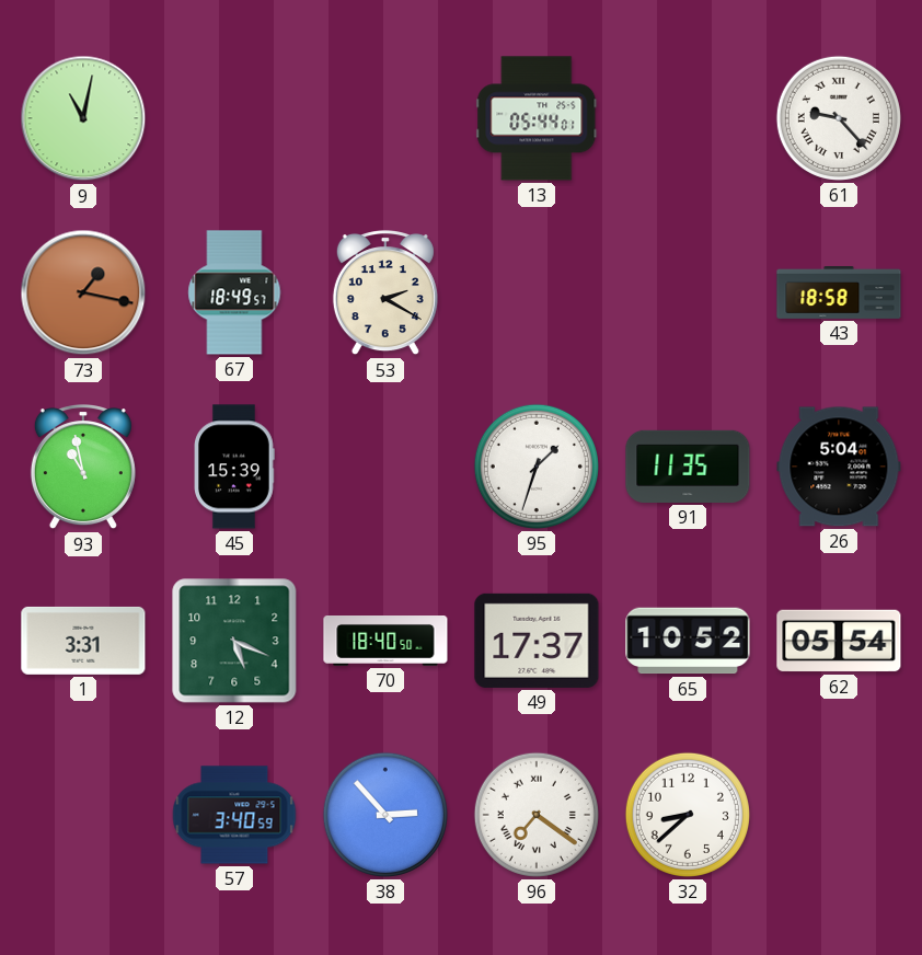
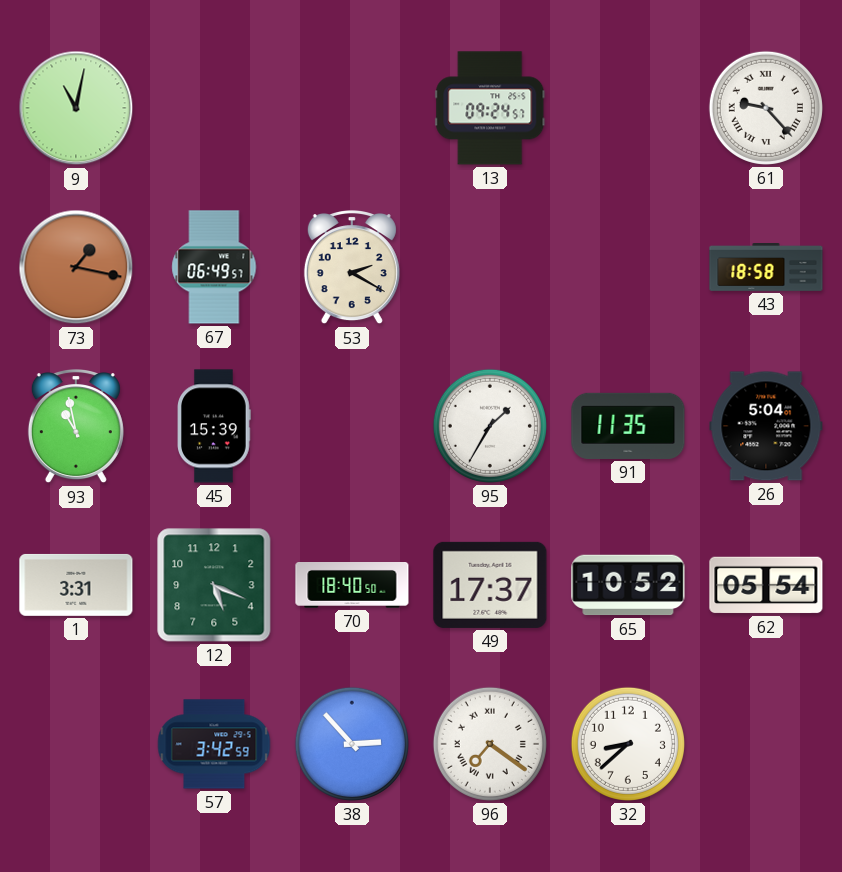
13: 05:44 -> 09:24 (490, 108)
67: 18:49 -> 06:49 (214, 267)
95: 1:33 -> 1:35 (490, 426)
57: 3:40 -> 3:42 (214, 744)
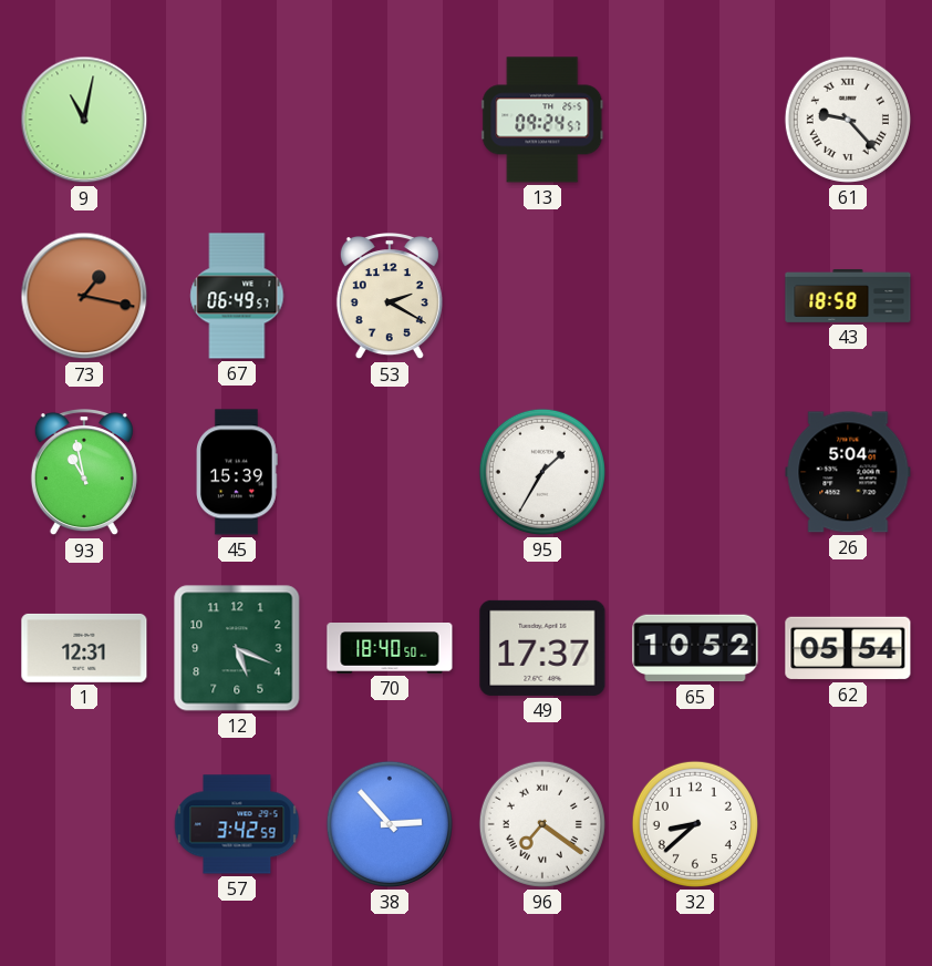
91: 11:35 -> none (628, 426)
1: 3:31 -> 12:31 (84, 648)
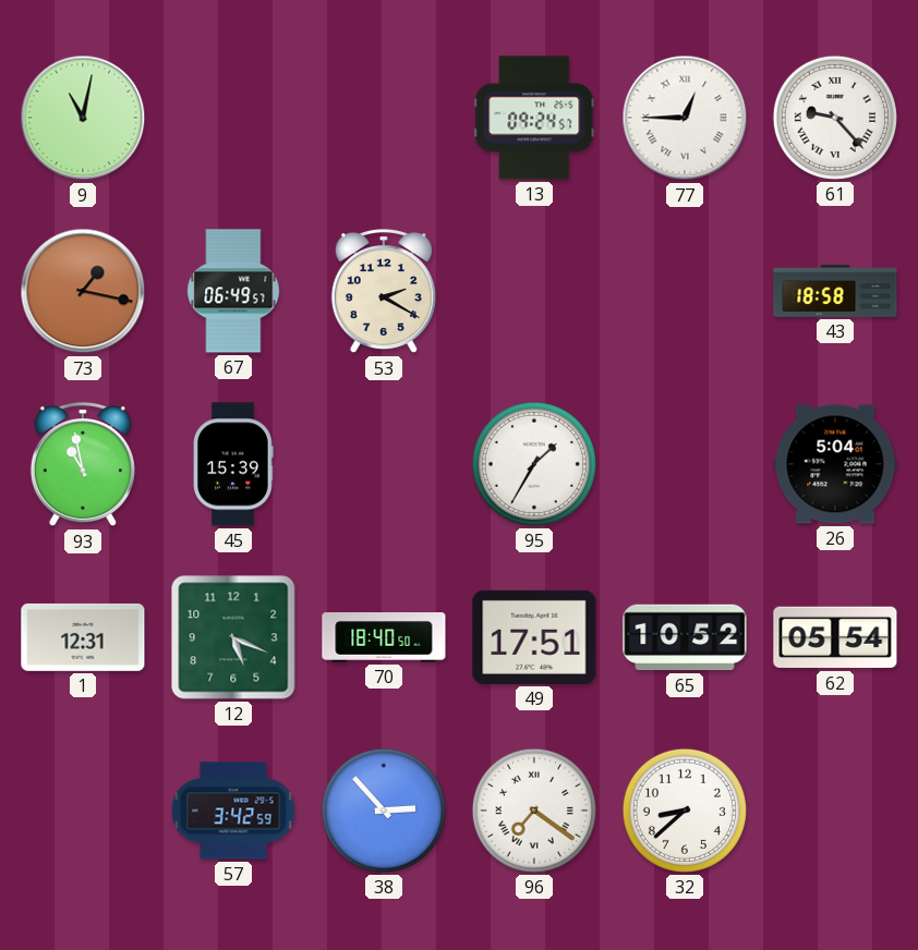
77: none -> 12:45 (685, 118)
49: 17:37 -> 17:51 (534, 637)
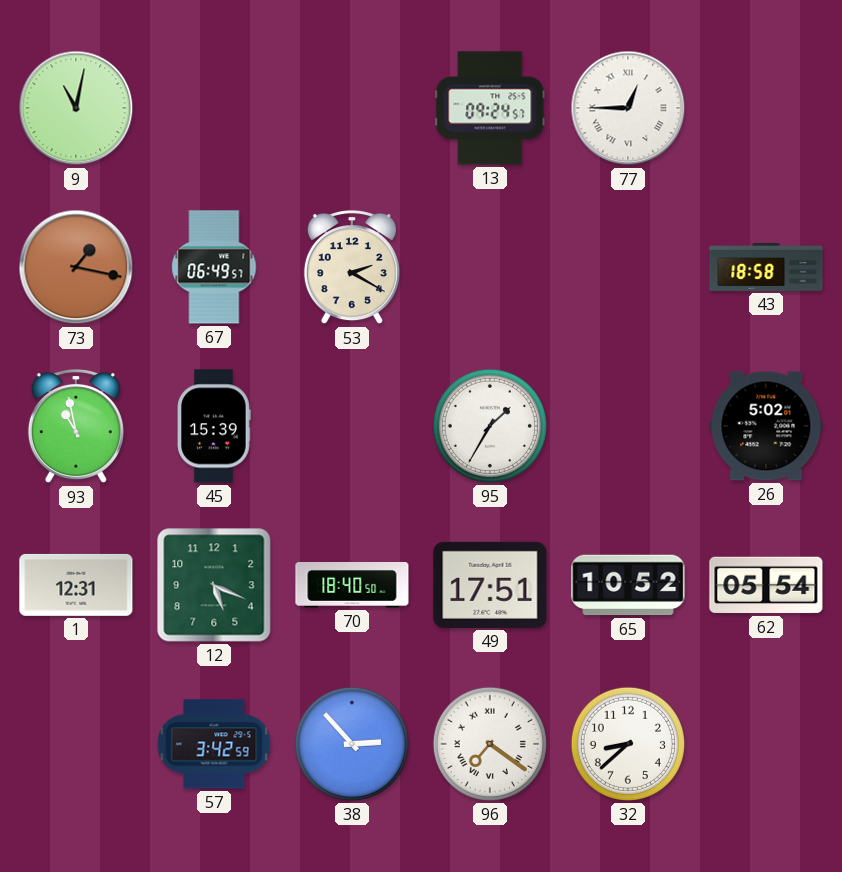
61: 9:23 -> none (835, 118)
26: 5:04 -> 5:02 (766, 426)
